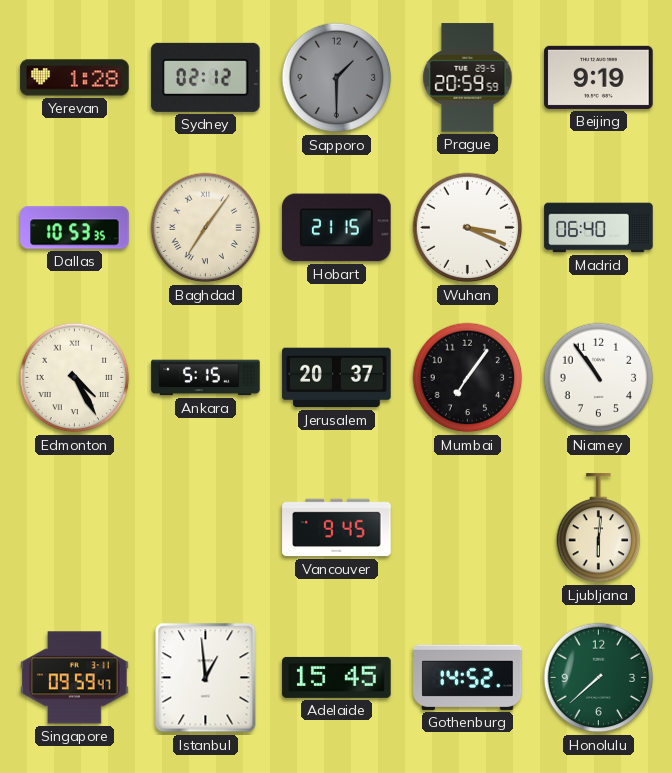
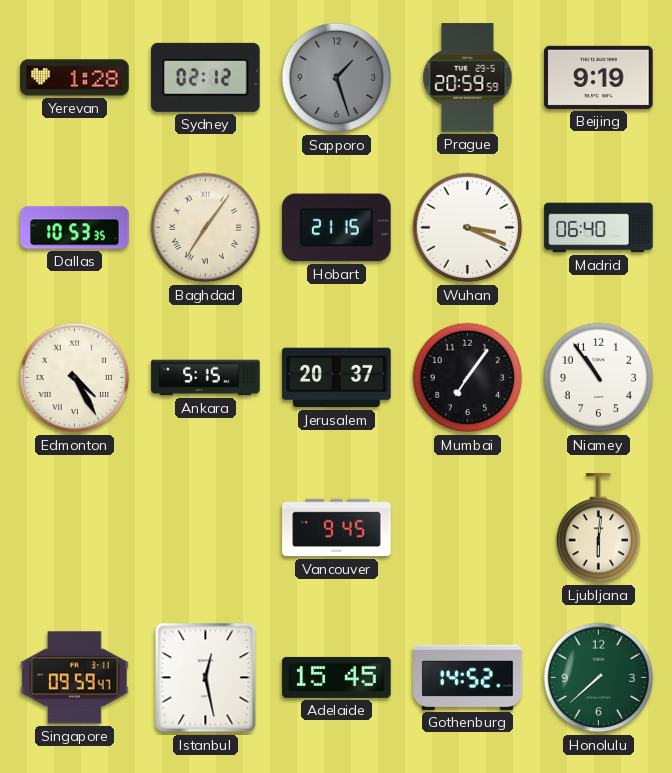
Sapporo: 1:30 -> 1:27 (337, 78)
Istanbul: 12:59 -> 12:28 (206, 678)
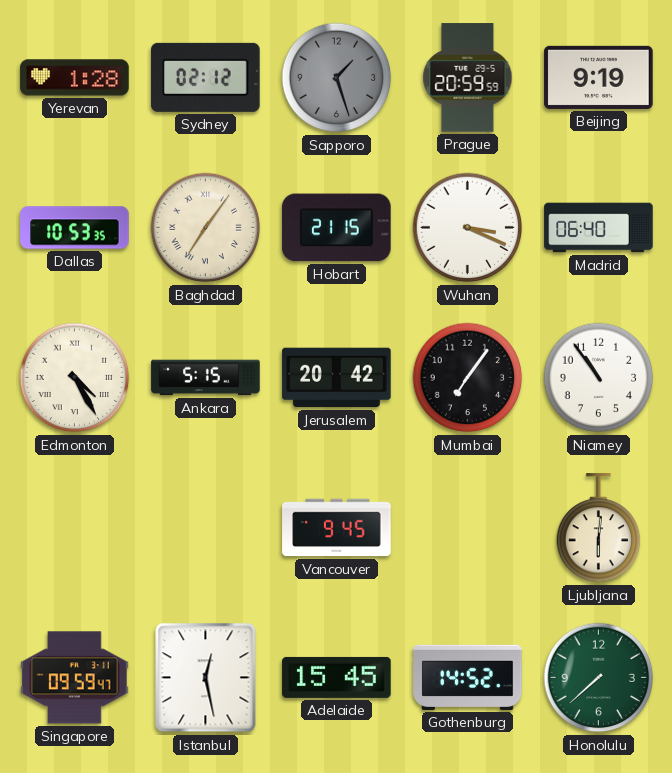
Jerusalem: 20:37 -> 20:42 (337, 378)
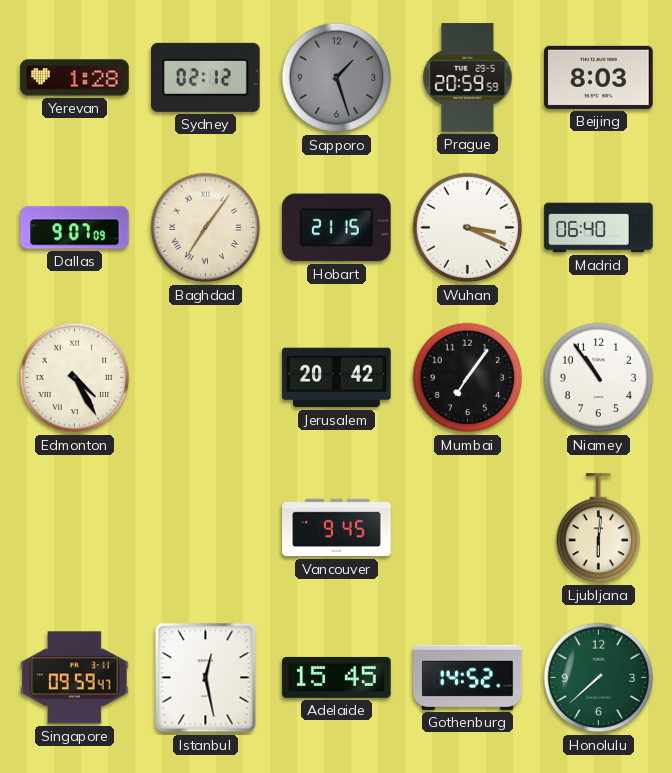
Beijing: 9:19 -> 8:03 (599, 77)
Dallas: 10:53 -> 9:07 (75, 228)
Ankara: 5:15 -> none (206, 378)
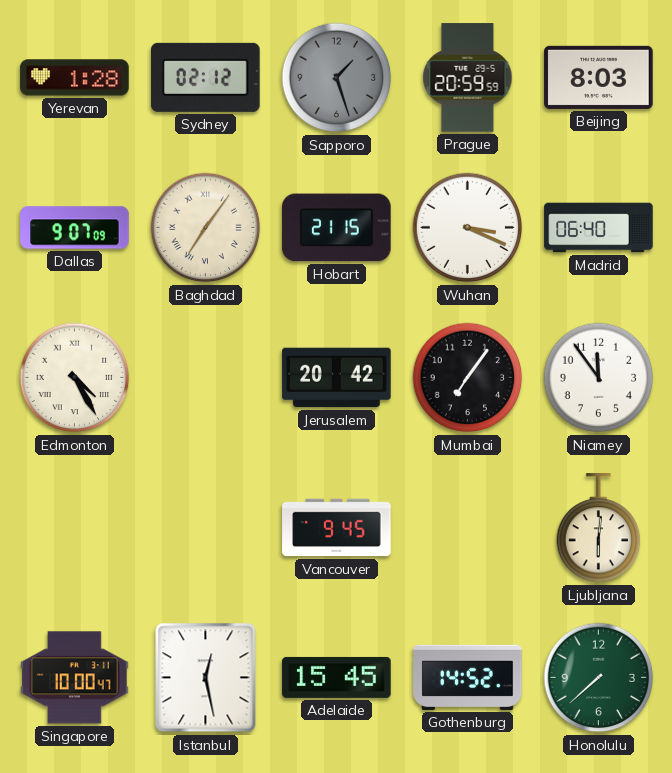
Niamey: 10:54 -> 11:54 (599, 378)
Singapore: 09:59 -> 10:00 (75, 678)
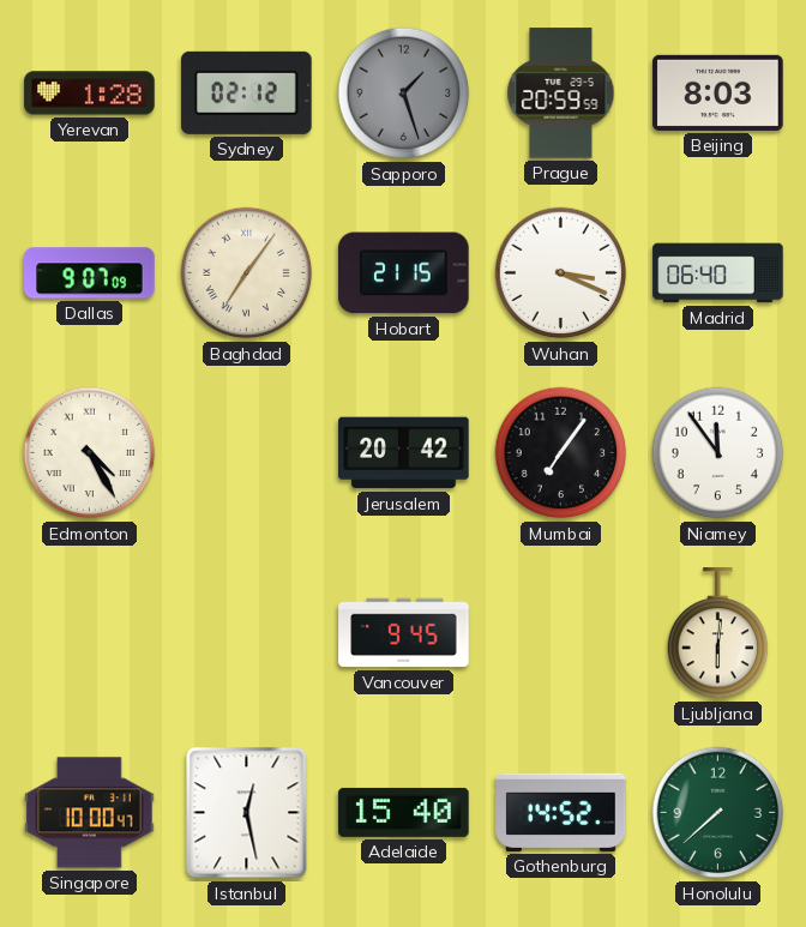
Adelaide: 15:45 -> 15:40 (404, 812)
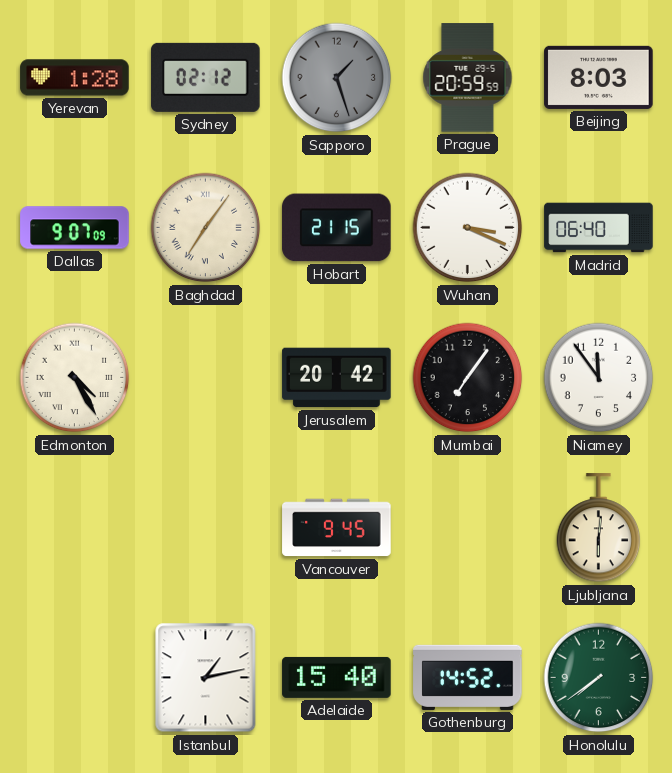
Singapore: 10:00 -> none (90, 813)
Istanbul: 12:28 -> 1:13 (206, 678)
Honolulu: 7:38 -> 7:39 (599, 678)
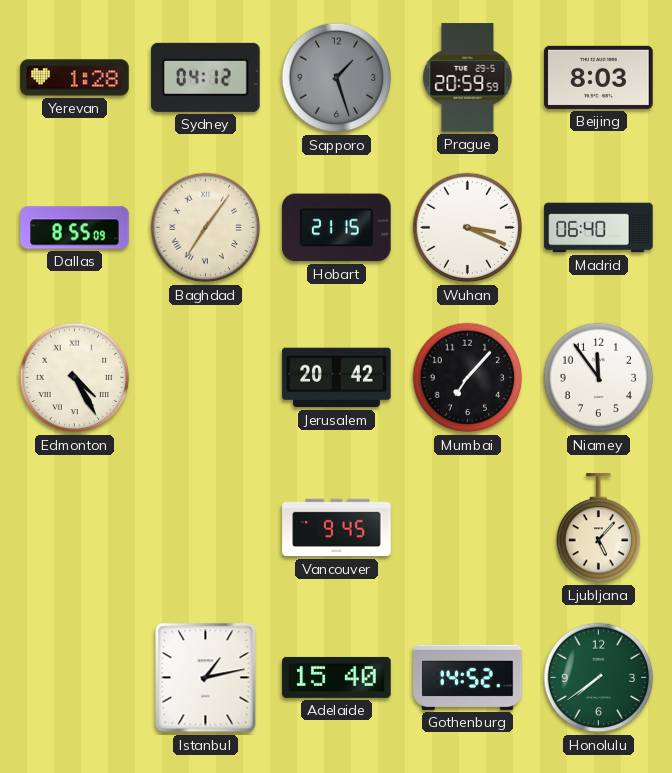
Sydney: 02:12 -> 04:12 (206, 77)
Dallas: 9:07 -> 8:55 (75, 228)
Mumbai: 7:06 -> 7:07 (468, 378)
Ljubljana: 6:01 -> 5:07 (599, 528)
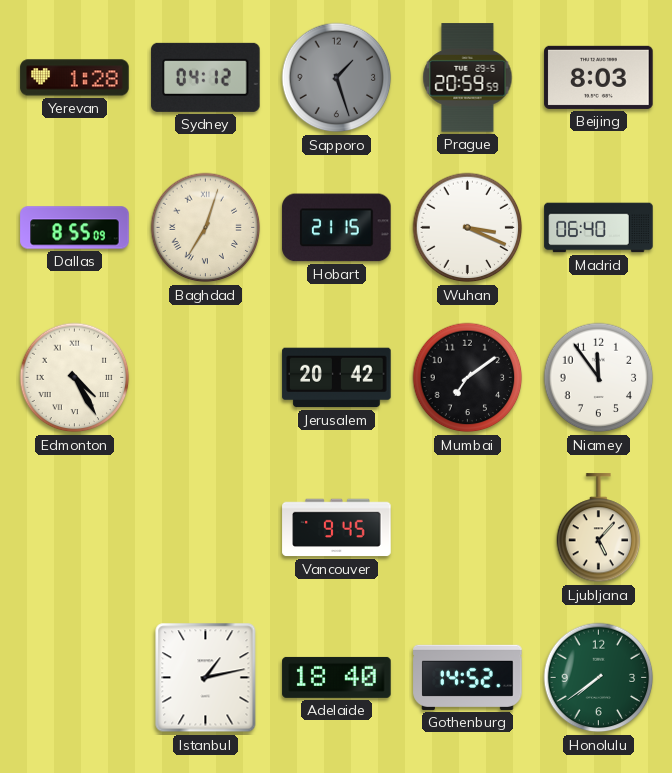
Baghdad: 7:06 -> 7:03 (206, 228)
Mumbai: 7:07 -> 7:09 (468, 378)
Adelaide: 15:40 -> 18:40 (337, 677)
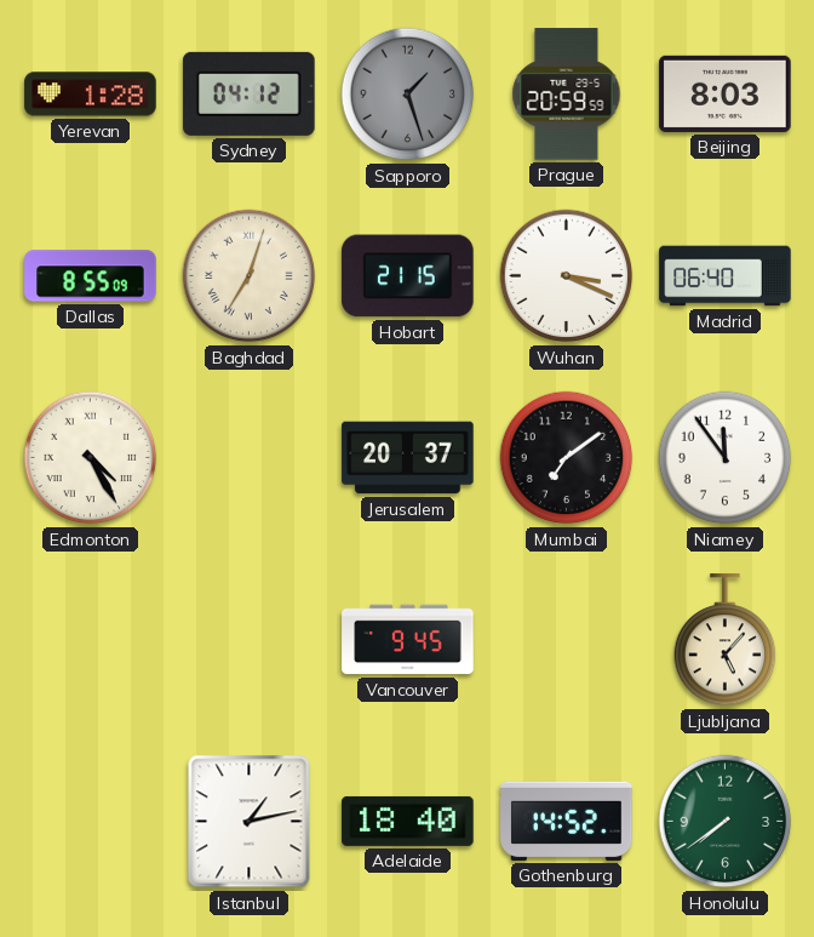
Jerusalem: 20:42 -> 20:37 (408, 458)
